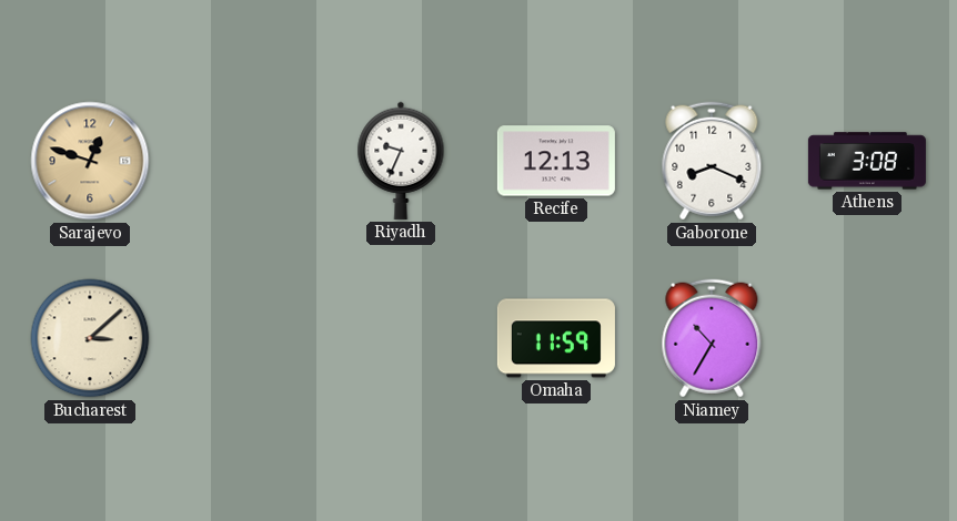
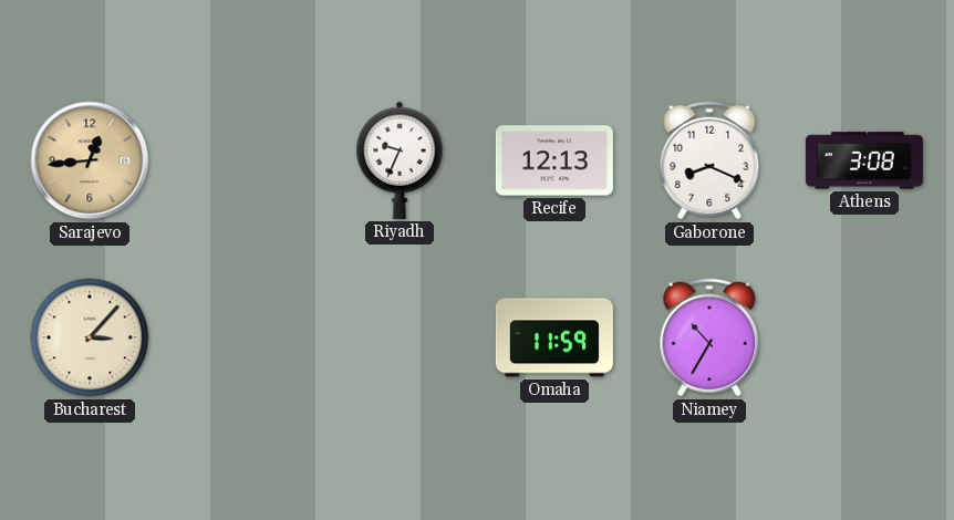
Sarajevo: 12:48 -> 12:44 (90, 160)
Bucharest: 3:08 -> 3:07 (90, 337)
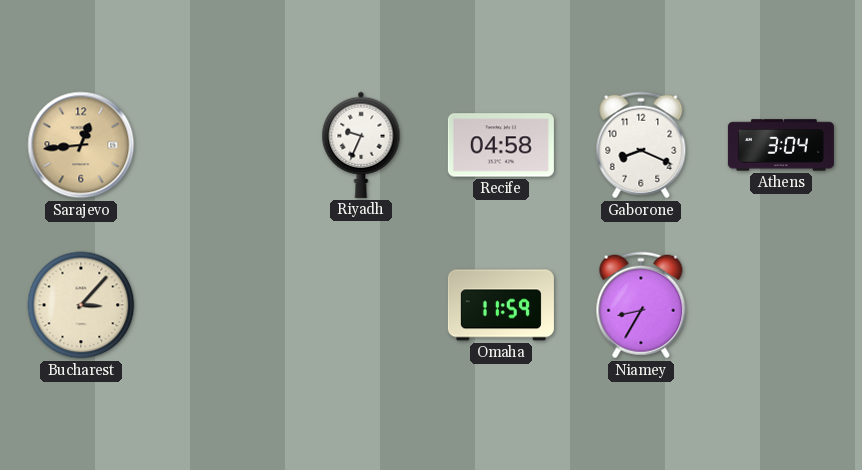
Recife: 12:13 -> 04:58 (501, 145)
Athens: 3:08 -> 3:04 (781, 145)
Niamey: 10:35 -> 8:35 (641, 305)
